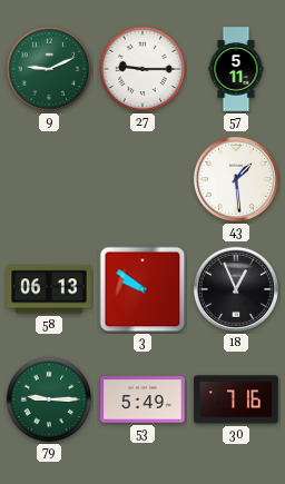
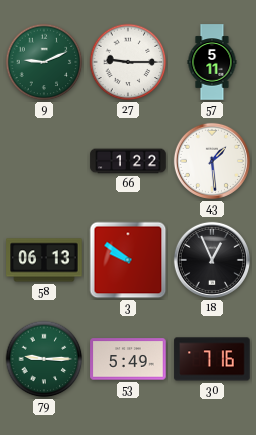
66: none -> 1:22 (128, 161)
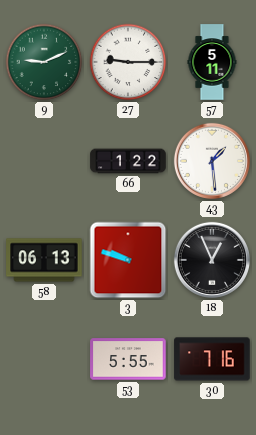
3: 9:51 -> 9:48 (128, 260)
79: 9:15 -> none (44, 359)
53: 5:49 -> 5:55 (128, 359)
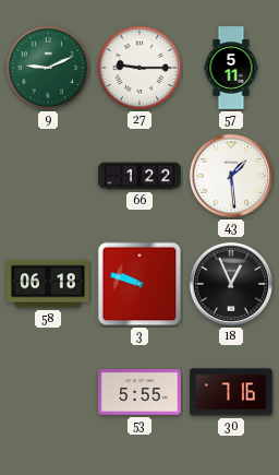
58: 06:13 -> 06:18 (48, 284)
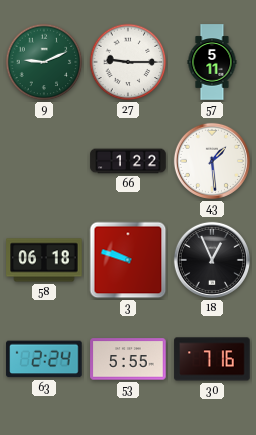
63: none -> 2:24 (44, 359)
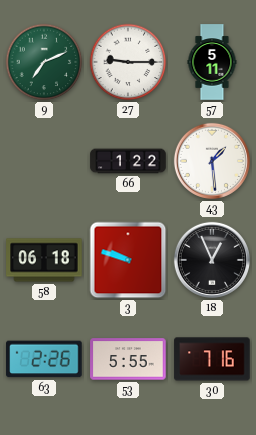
9: 9:11 -> 7:11 (44, 62)
63: 2:24 -> 2:26 (44, 359)
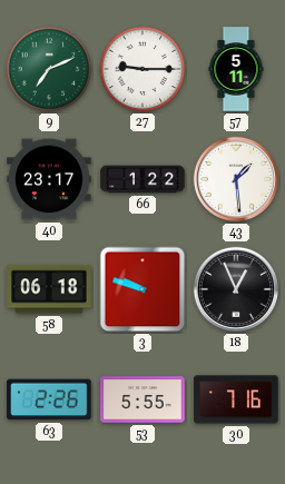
40: none -> 23:17 (49, 179)
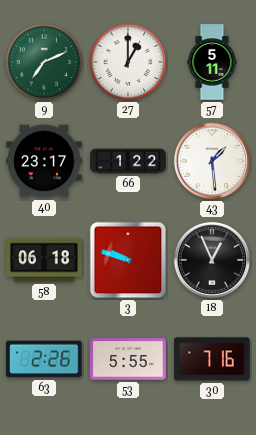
27: 9:15 -> 1:00 (128, 62)
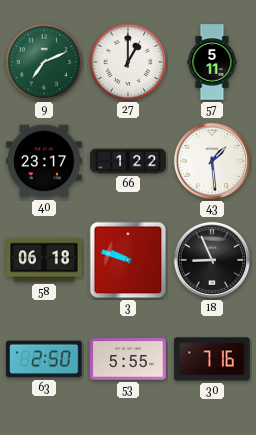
18: 12:56 -> 8:56 (212, 260)
63: 2:26 -> 2:50 (44, 359)
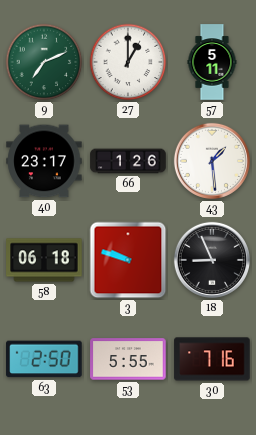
66: 1:22 -> 1:26 (128, 161)
